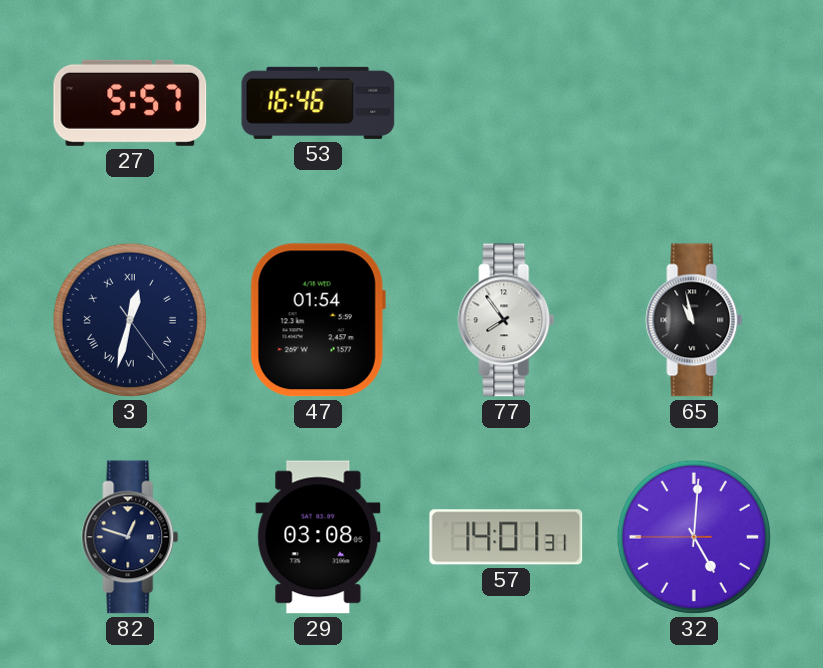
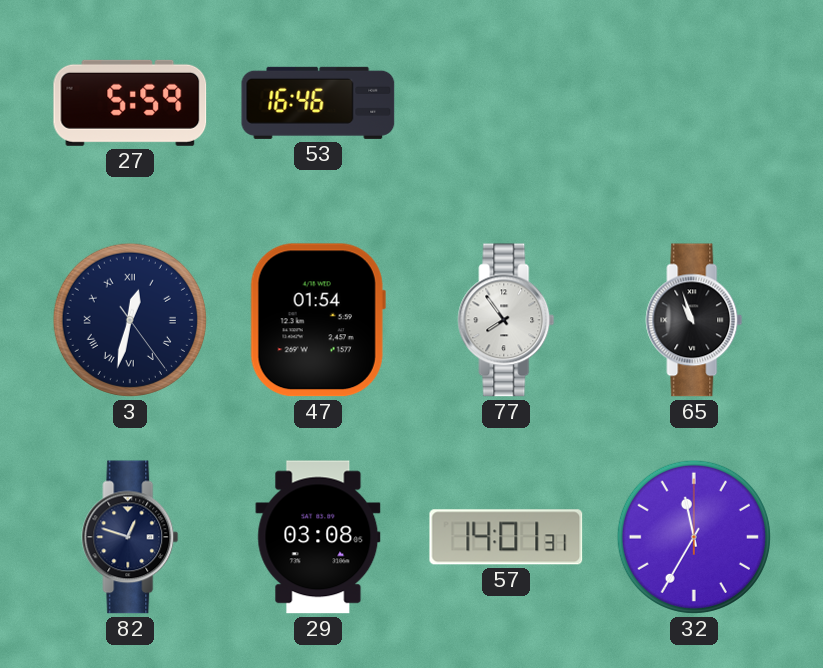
27: 5:57 -> 5:59 (130, 103)
65: 10:58 -> 10:57 (694, 320)
32: 5:00 -> 11:35 (694, 537)
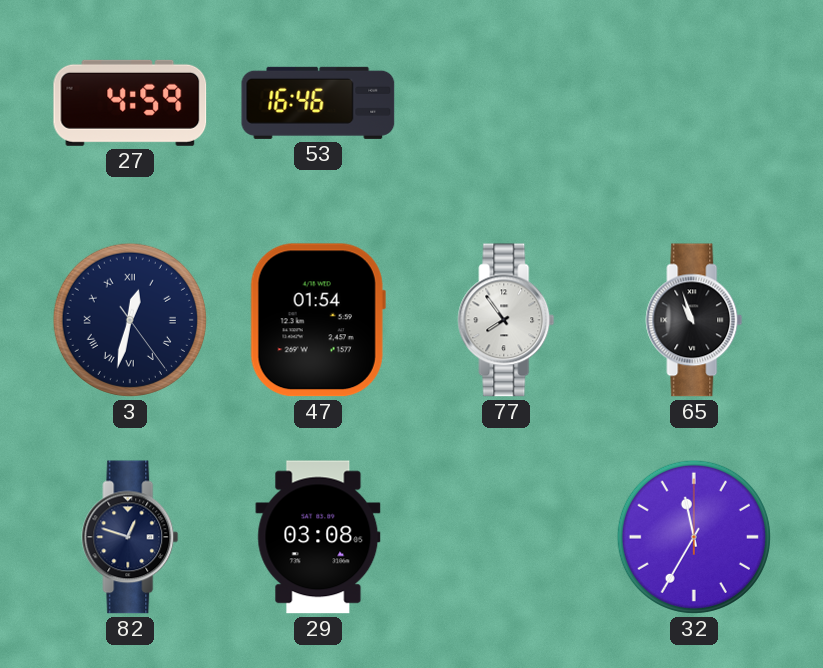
27: 5:59 -> 4:59 (130, 103)
57: 14:01 -> none (506, 537)
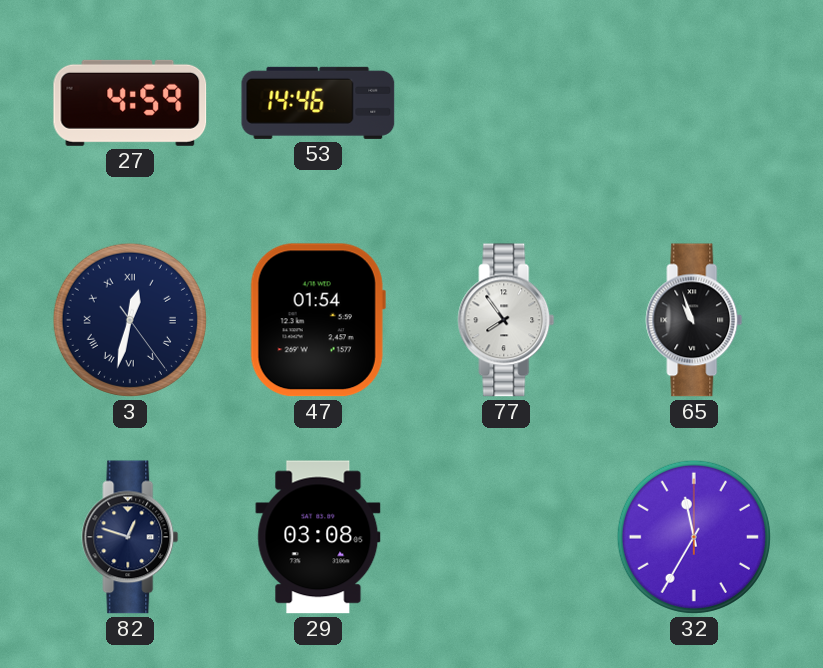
53: 16:46 -> 14:46 (318, 103)
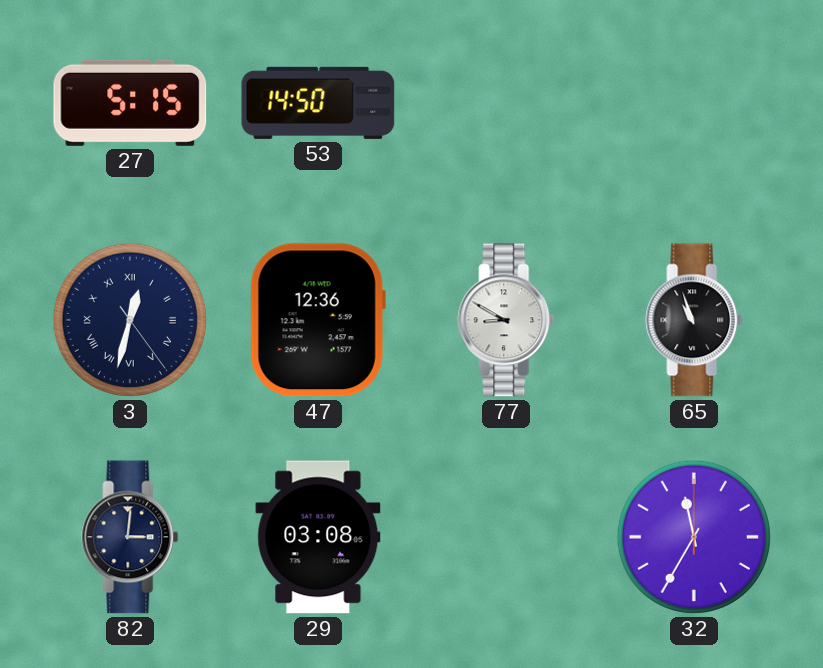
27: 4:59 -> 5:15 (130, 103)
53: 14:46 -> 14:50 (318, 103)
47: 01:54 -> 12:36 (318, 320)
77: 7:54 -> 8:50 (506, 320)
82: 12:48 -> 3:01 (130, 537)
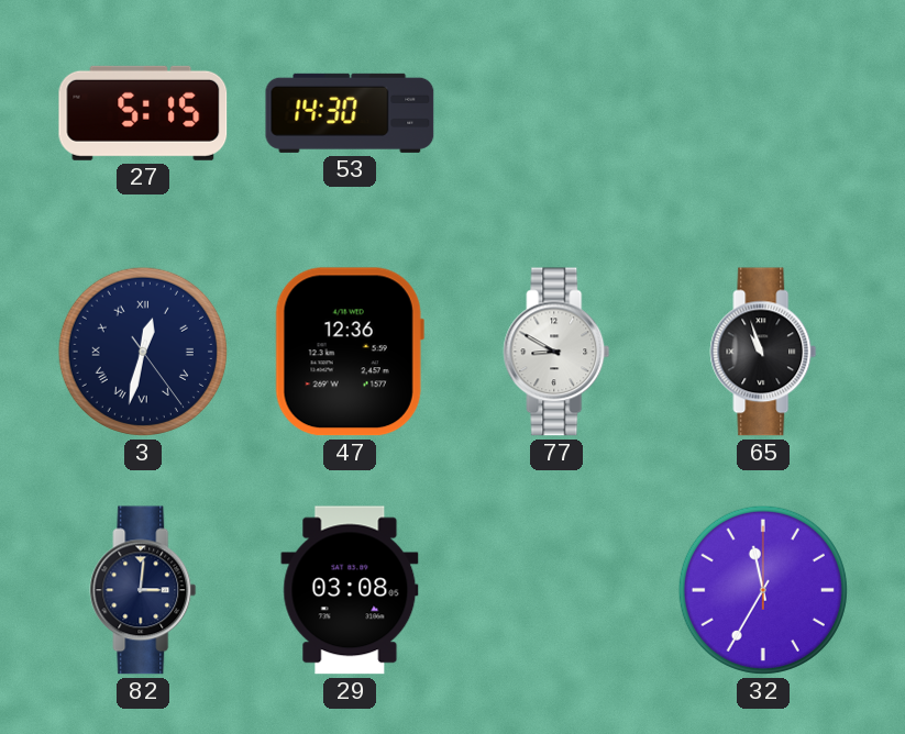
53: 14:50 -> 14:30 (350, 113)
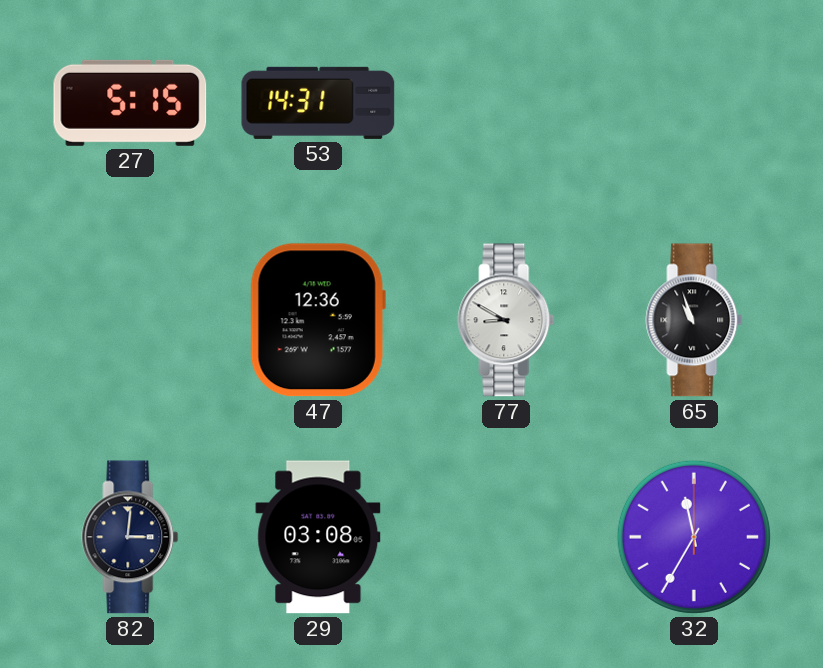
53: 14:30 -> 14:31 (318, 103)
3: 12:32 -> none (143, 352)
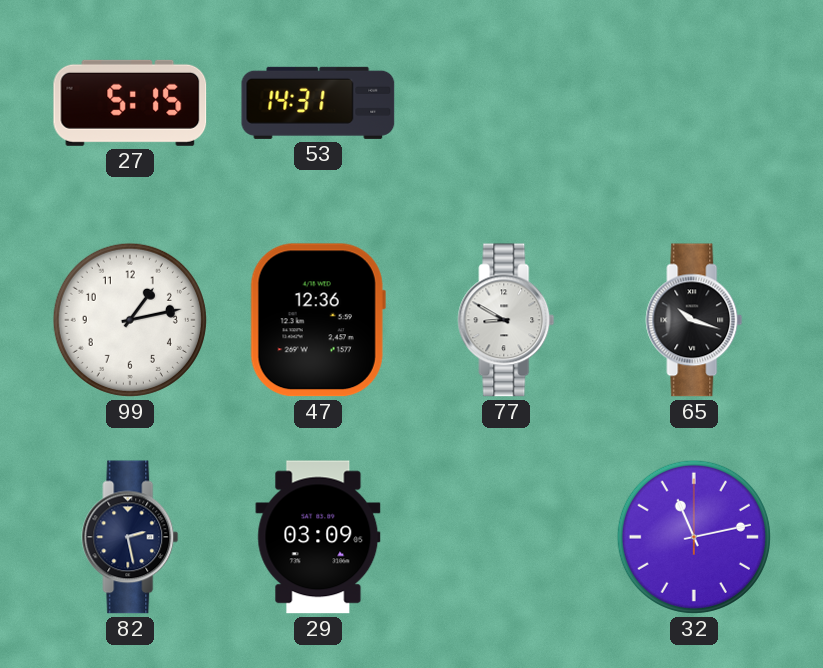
99: none -> 1:13 (130, 320)
65: 10:57 -> 10:18 (694, 320)
82: 3:01 -> 2:28 (130, 537)
29: 03:08 -> 03:09 (318, 537)
32: 11:35 -> 11:13 (694, 537)
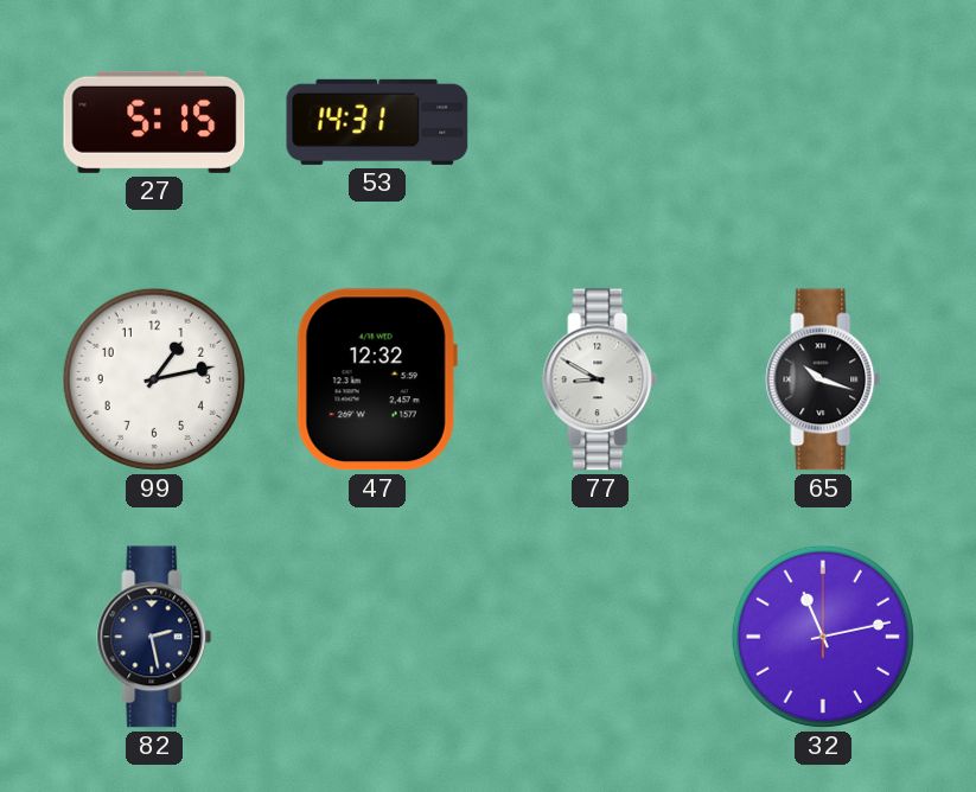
47: 12:36 -> 12:32 (377, 379)
29: 03:09 -> none (318, 537)
